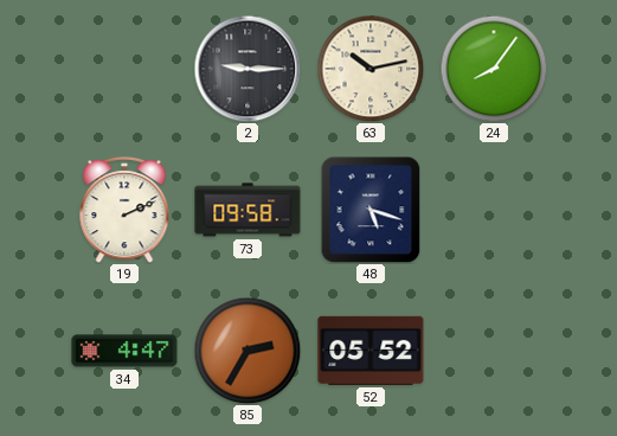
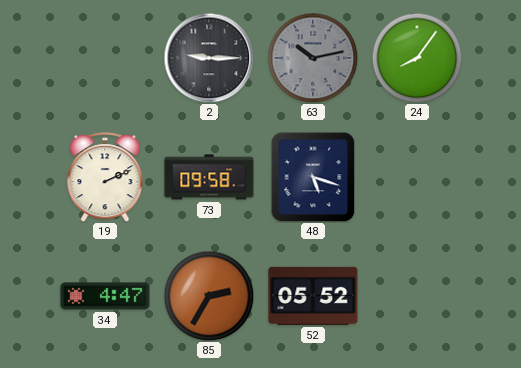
63 dial: cream -> grey (313, 58)
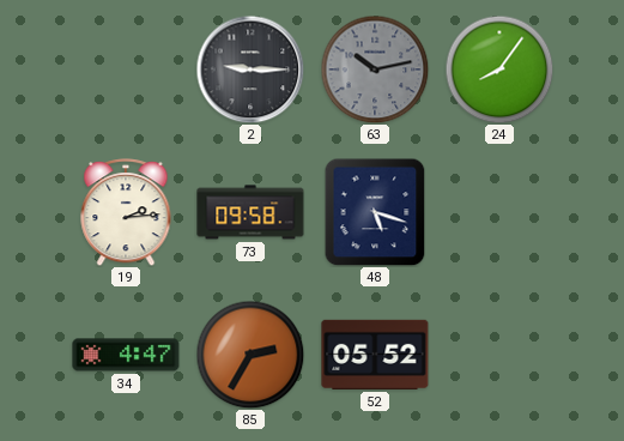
19: 2:11 -> 2:14 (126, 212)
